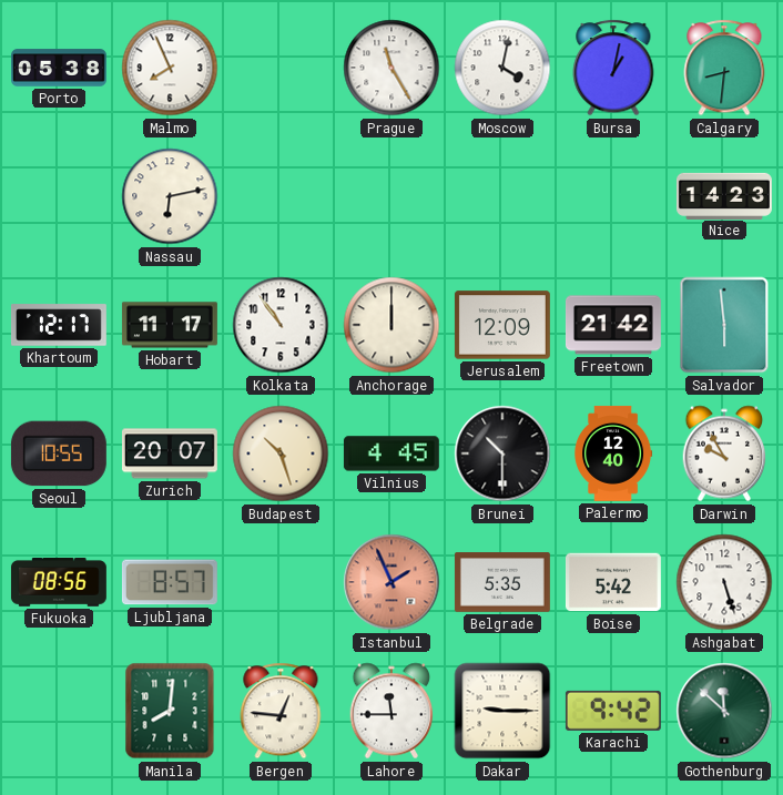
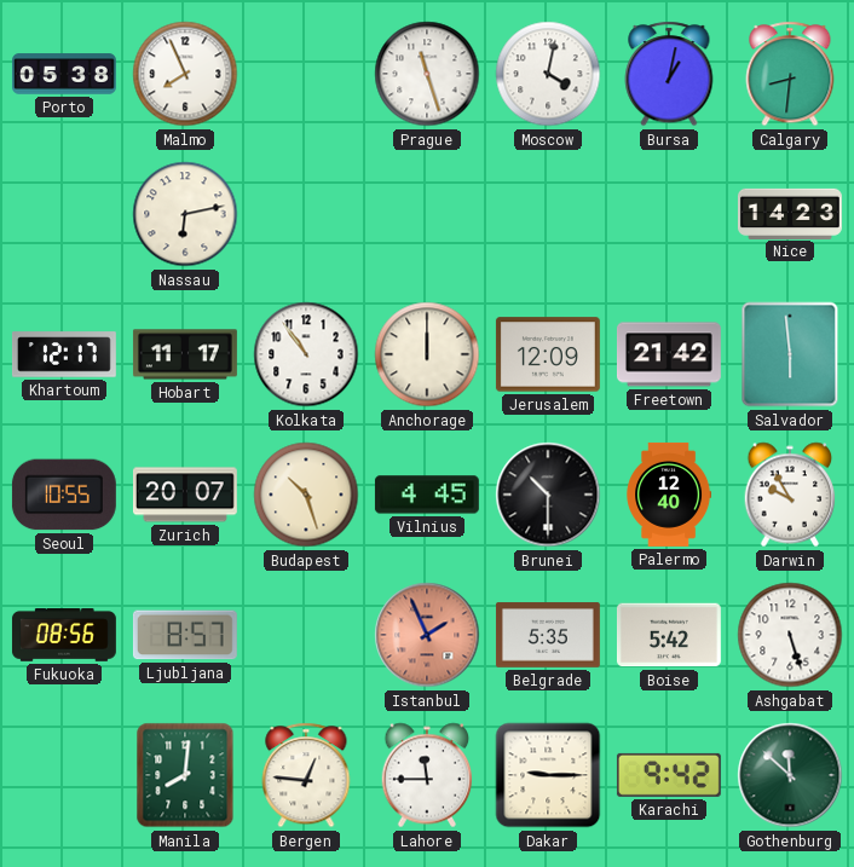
Prague: 11:25 -> 11:27 (427, 74)
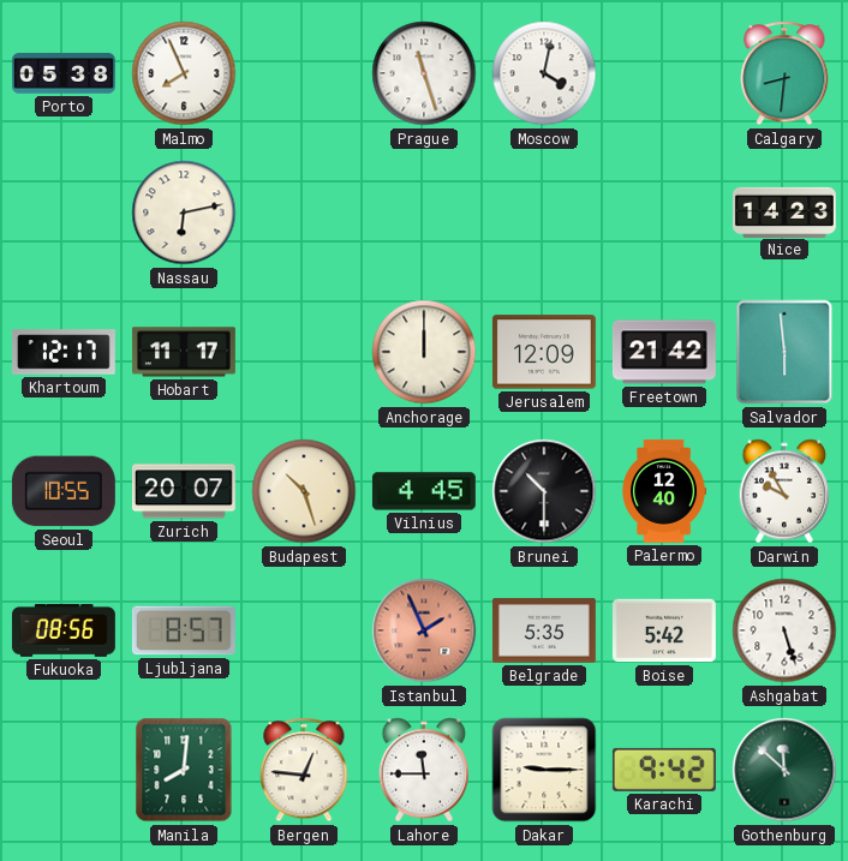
Bursa: 1:02 -> none (669, 74)
Kolkata: 10:54 -> none (306, 354)
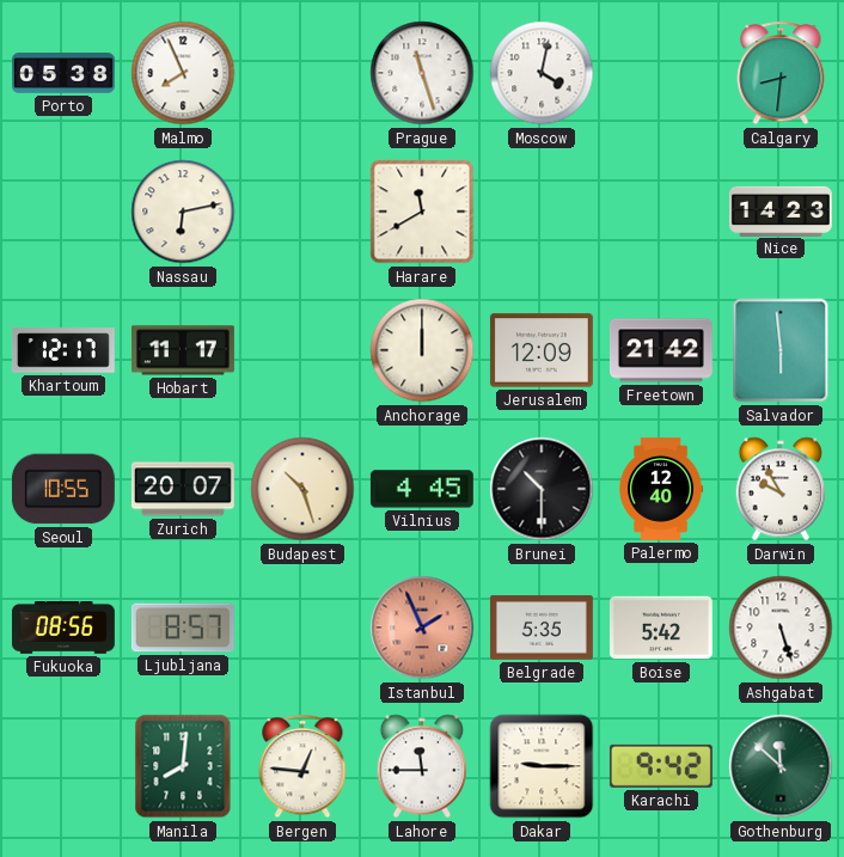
Harare: none -> 11:40 (422, 212)
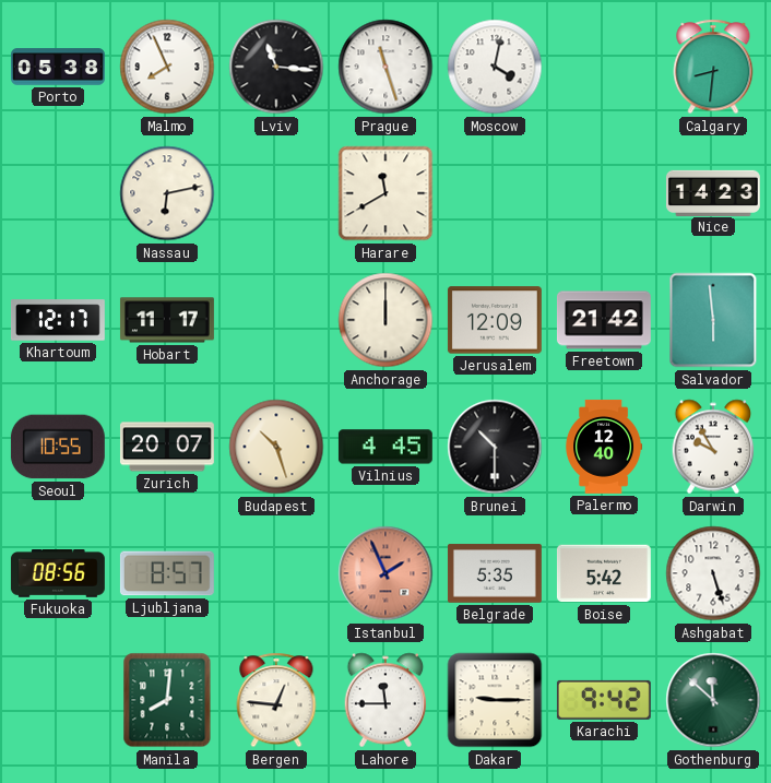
Lviv: none -> 11:16 (276, 67)
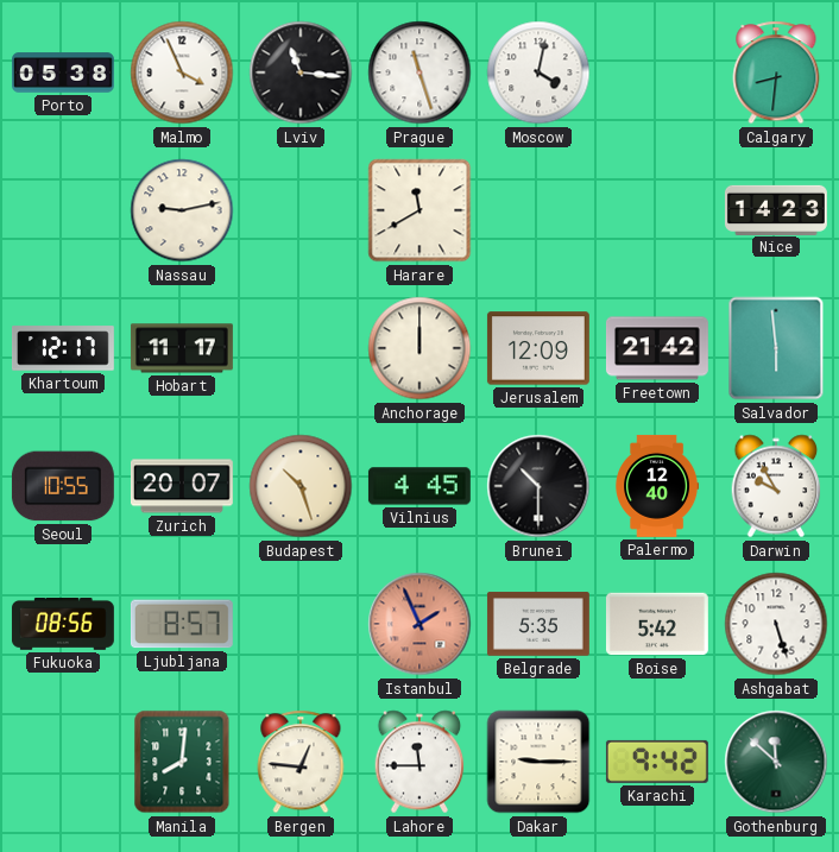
Malmo: 7:56 -> 3:56 (182, 72)
Nassau: 6:13 -> 9:13 (182, 210)
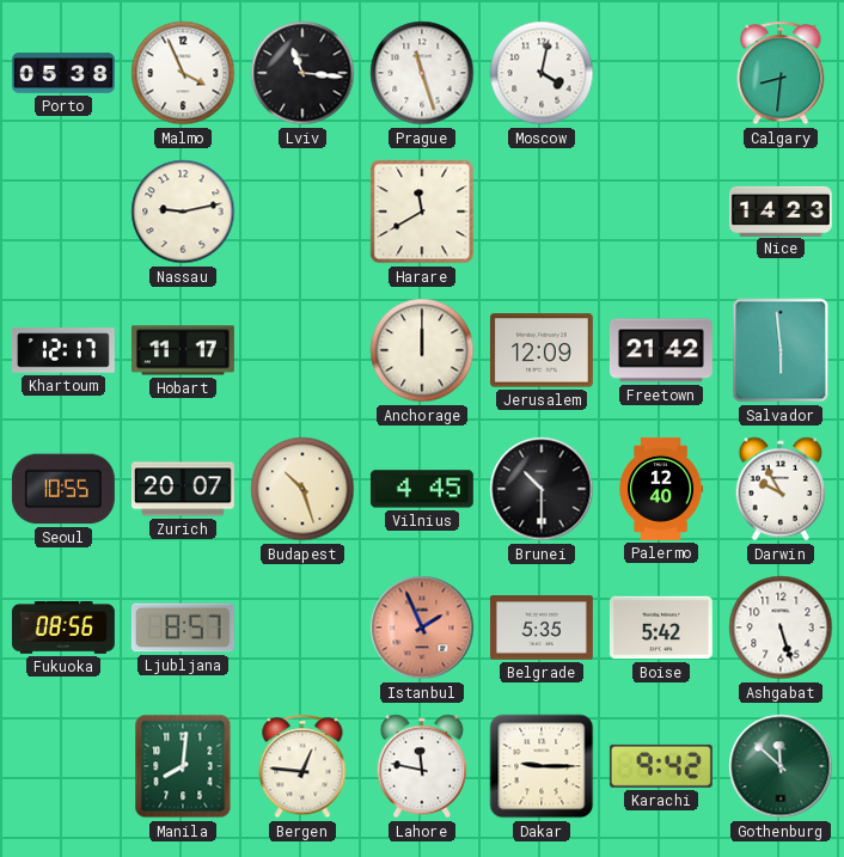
Lahore: 11:45 -> 11:47 (422, 766)
